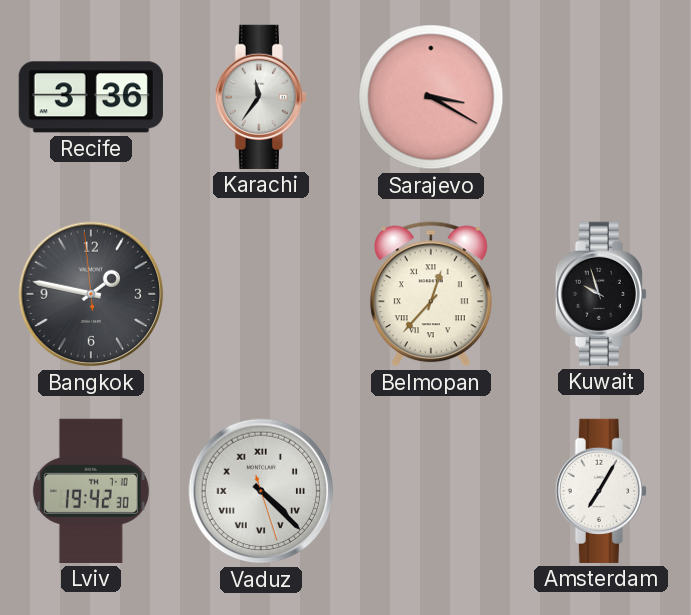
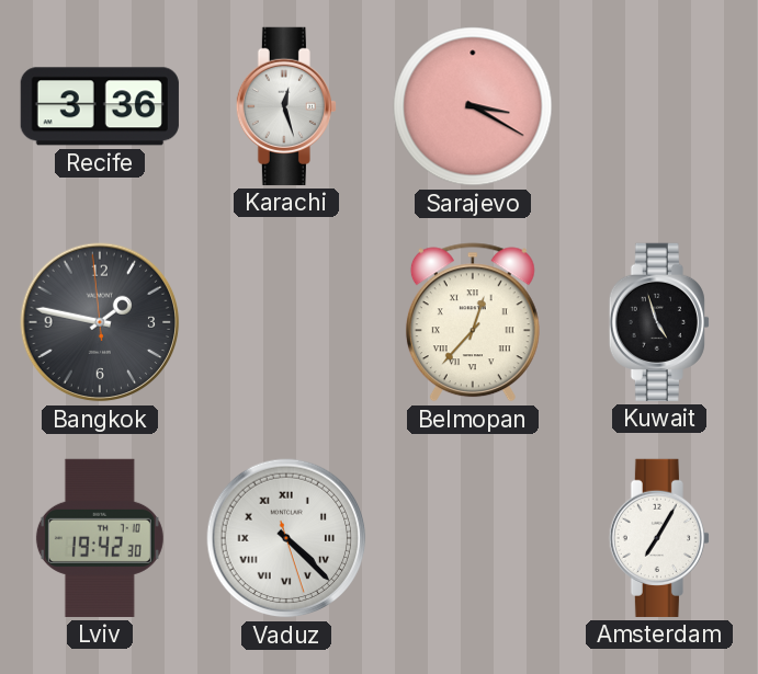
Karachi: 11:36 -> 12:27 (286, 106)
Kuwait: 9:57 -> 4:57 (659, 322)
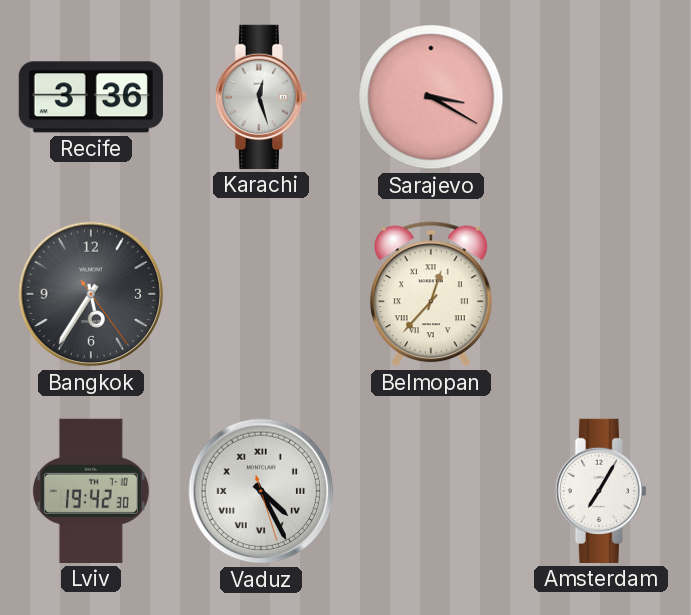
Bangkok: 1:46 -> 5:35 (91, 294)
Kuwait: 4:57 -> none (659, 322)
Vaduz: 4:22 -> 4:25 (261, 491)
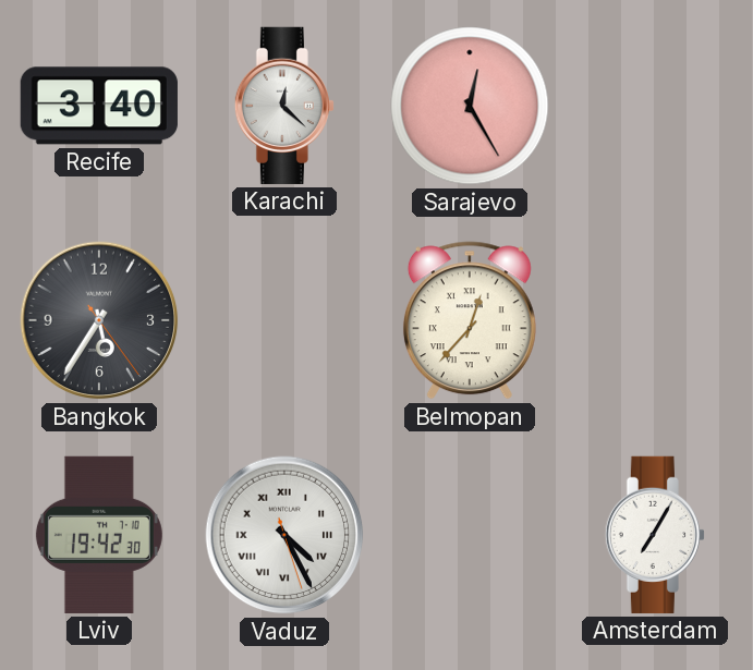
Recife: 3:36 -> 3:40 (99, 106)
Karachi: 12:27 -> 12:22 (284, 106)
Sarajevo: 3:20 -> 12:25 (470, 106)
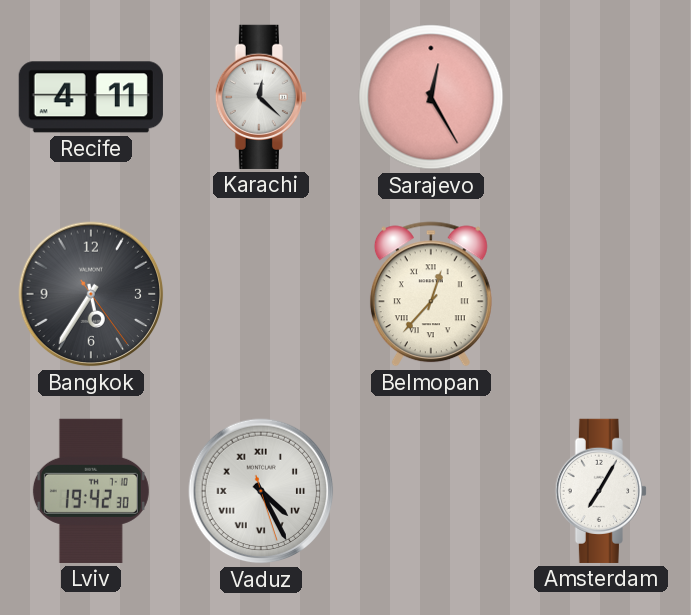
Recife: 3:40 -> 4:11 (91, 97)
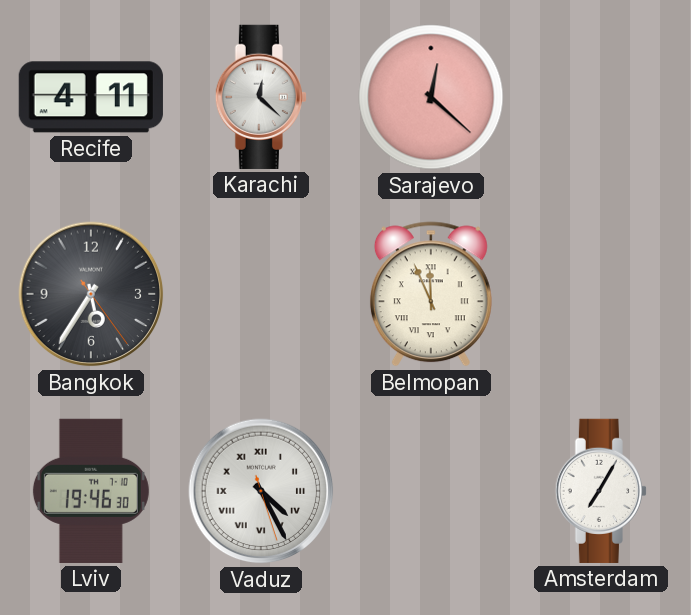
Sarajevo: 12:25 -> 12:22 (431, 97)
Belmopan: 12:37 -> 11:56 (431, 294)
Lviv: 19:42 -> 19:46 (91, 491)
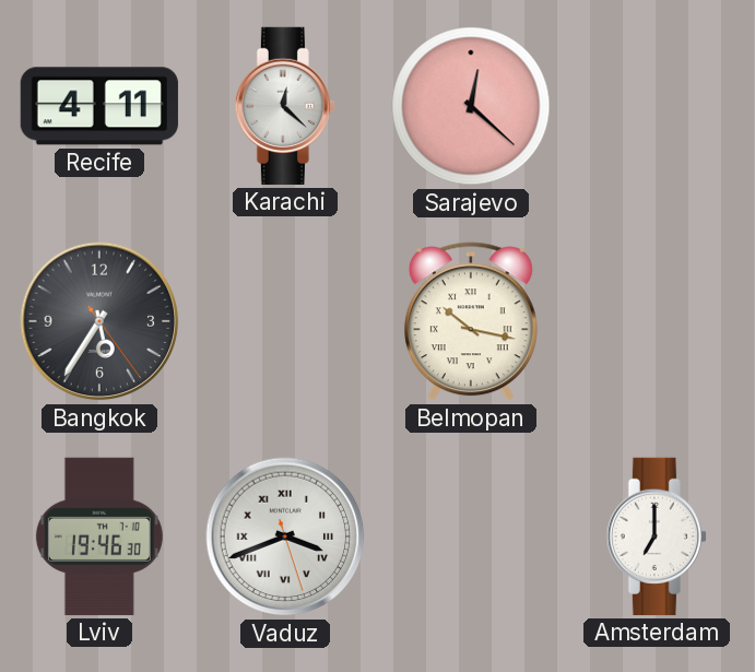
Belmopan: 11:56 -> 10:17 (471, 321)
Vaduz: 4:25 -> 3:41 (285, 537)
Amsterdam: 7:05 -> 7:00 (657, 537)
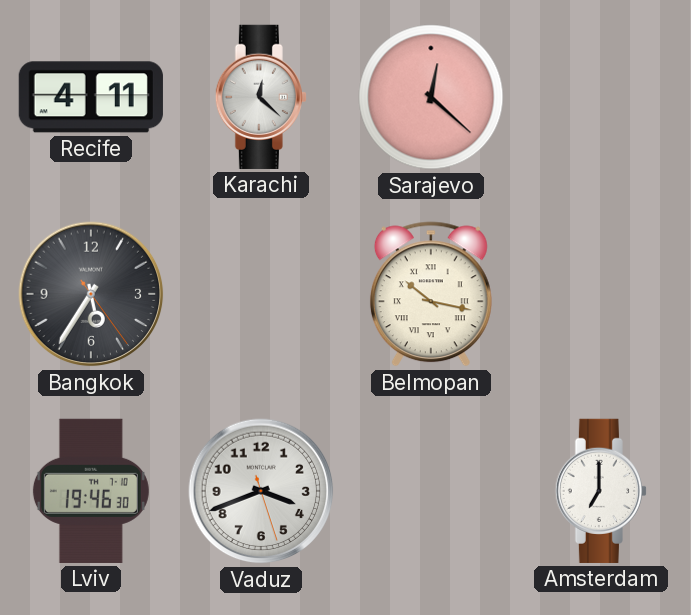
Vaduz numerals: Roman -> Arabic (261, 491)
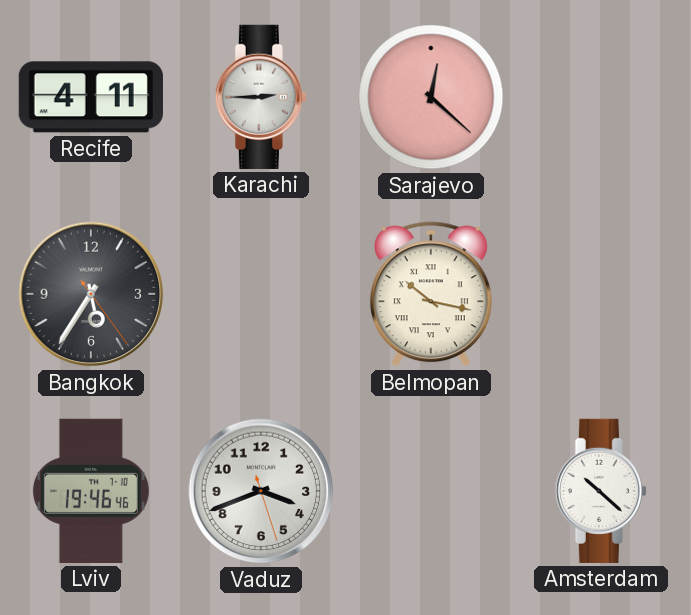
Karachi: 12:22 -> 2:45 (261, 97)
Lviv: 19:46:30 -> 19:46:46 (91, 491)
Amsterdam: 7:00 -> 10:22 (601, 491)
